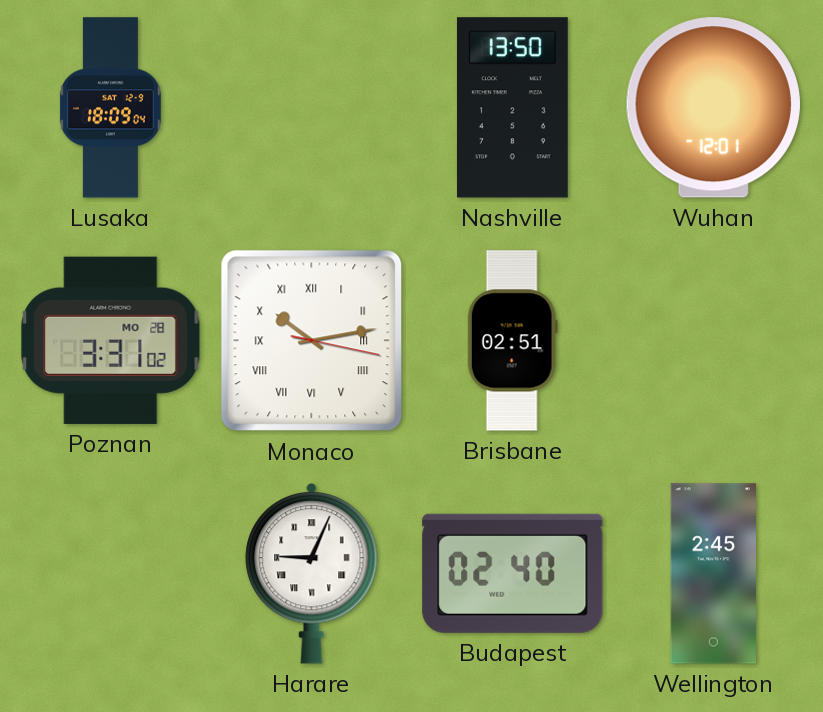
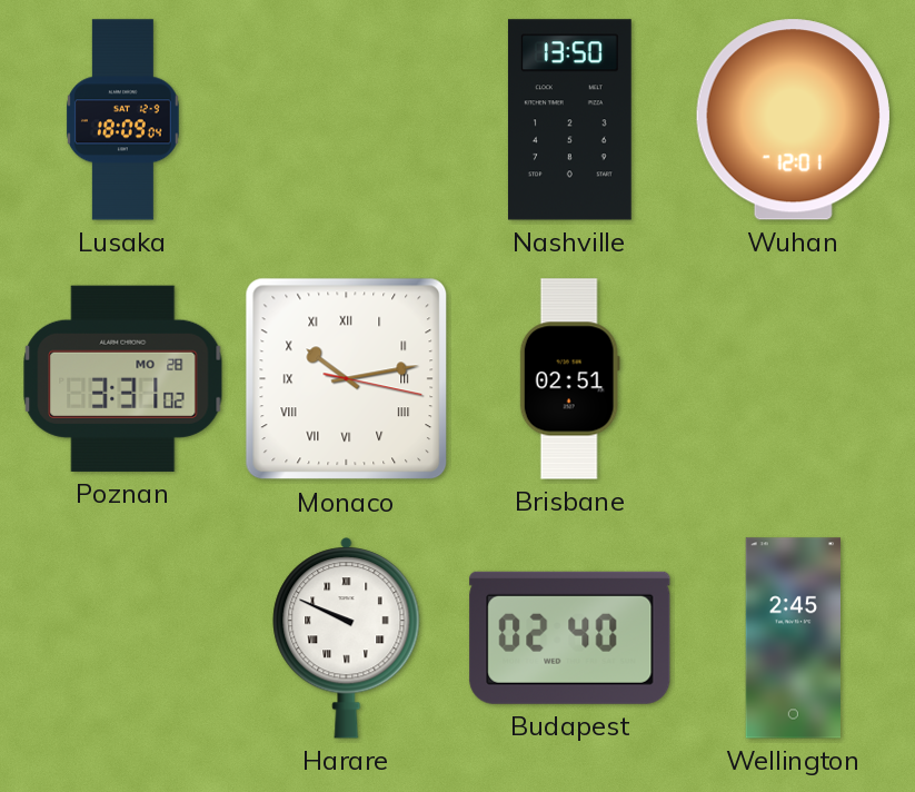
Harare: 9:04 -> 9:49 (347, 638)
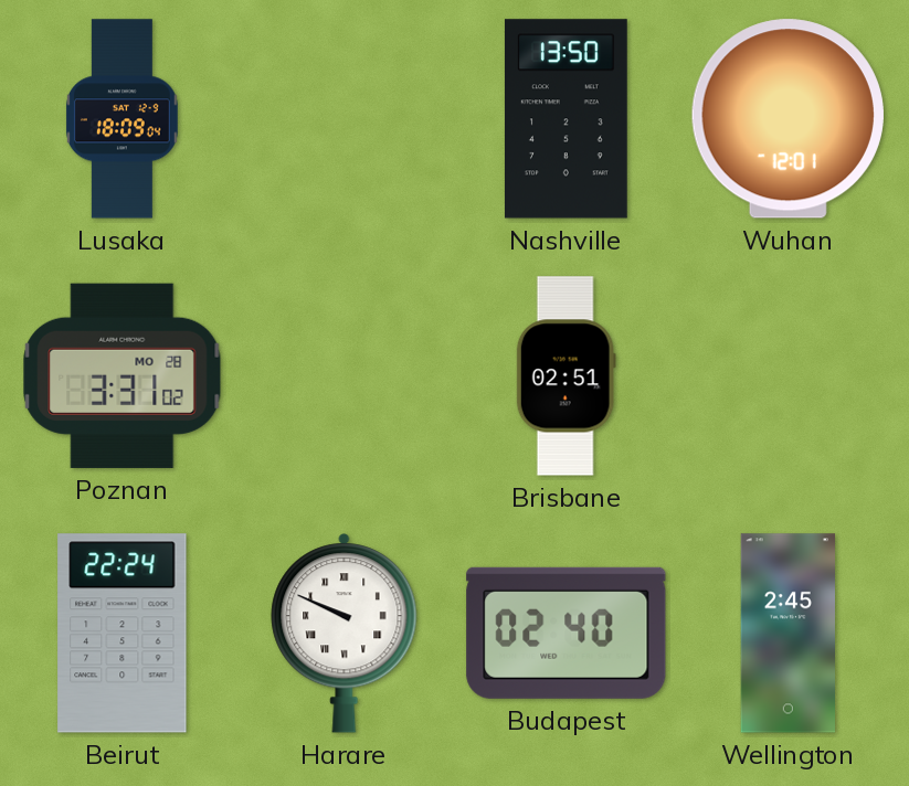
Monaco: 10:13 -> none (347, 379)
Beirut: none -> 22:24 (123, 634)
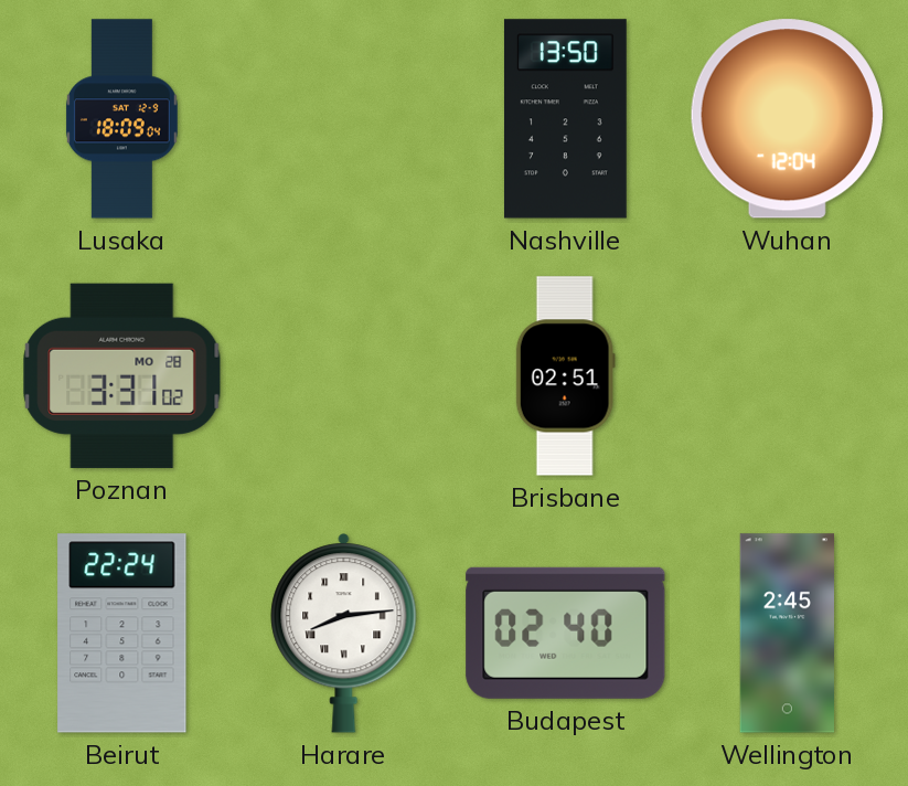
Wuhan: 12:01 -> 12:04 (787, 119)
Harare: 9:49 -> 8:14 (344, 634)
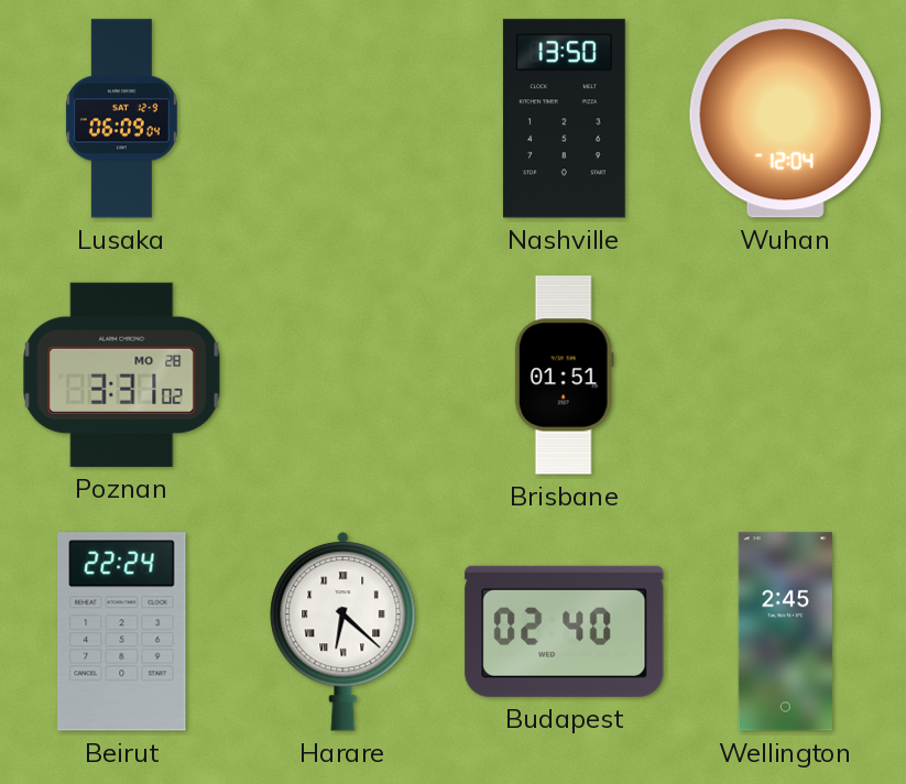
Lusaka: 18:09 -> 06:09 (121, 119)
Brisbane: 02:51 -> 01:51 (564, 375)
Harare: 8:14 -> 6:22 (343, 632)
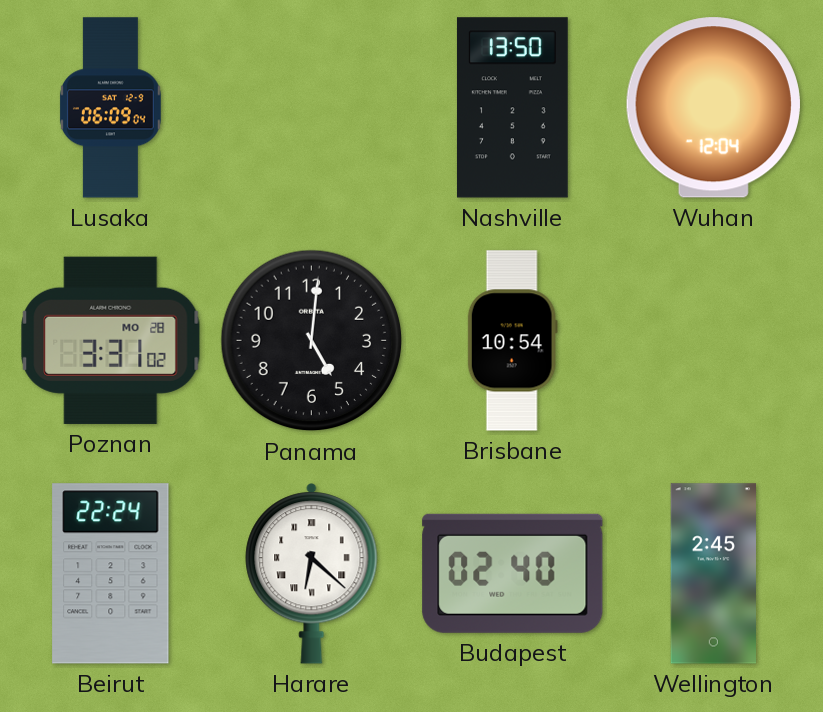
Panama: none -> 5:01 (312, 341)
Brisbane: 01:51 -> 10:54 (512, 341)
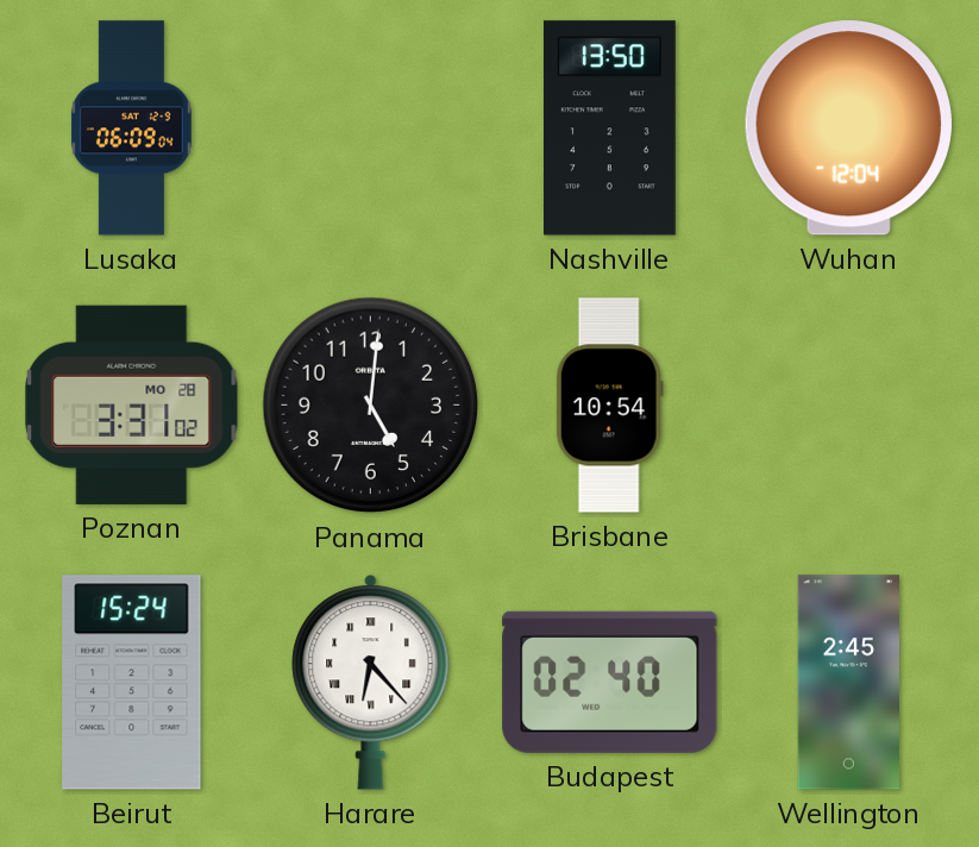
Beirut: 22:24 -> 15:24 (132, 683)
Harare: 6:22 -> 6:23 (371, 683)
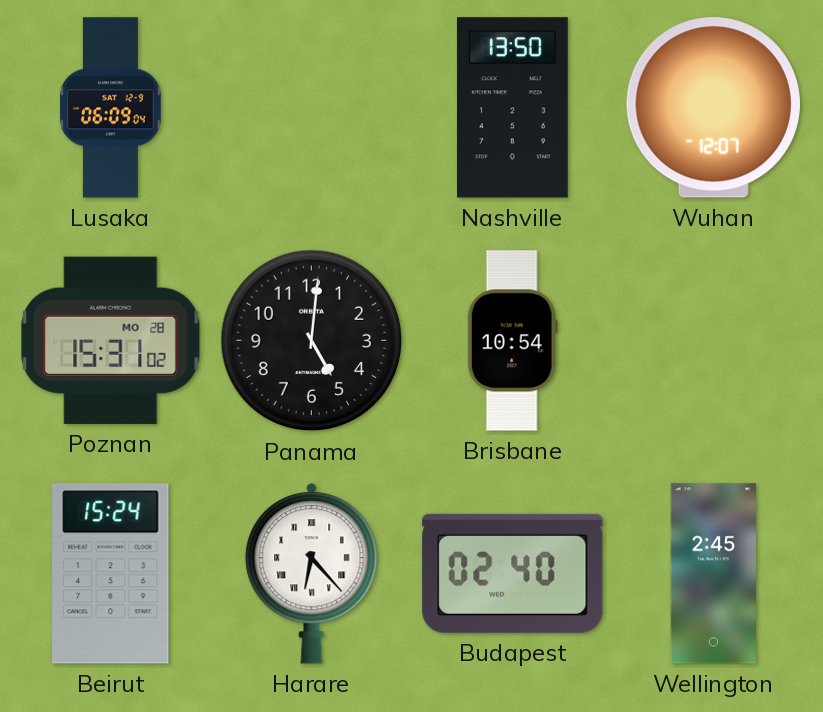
Wuhan: 12:04 -> 12:07 (713, 108)
Poznan: 3:31 -> 15:31 (111, 340)
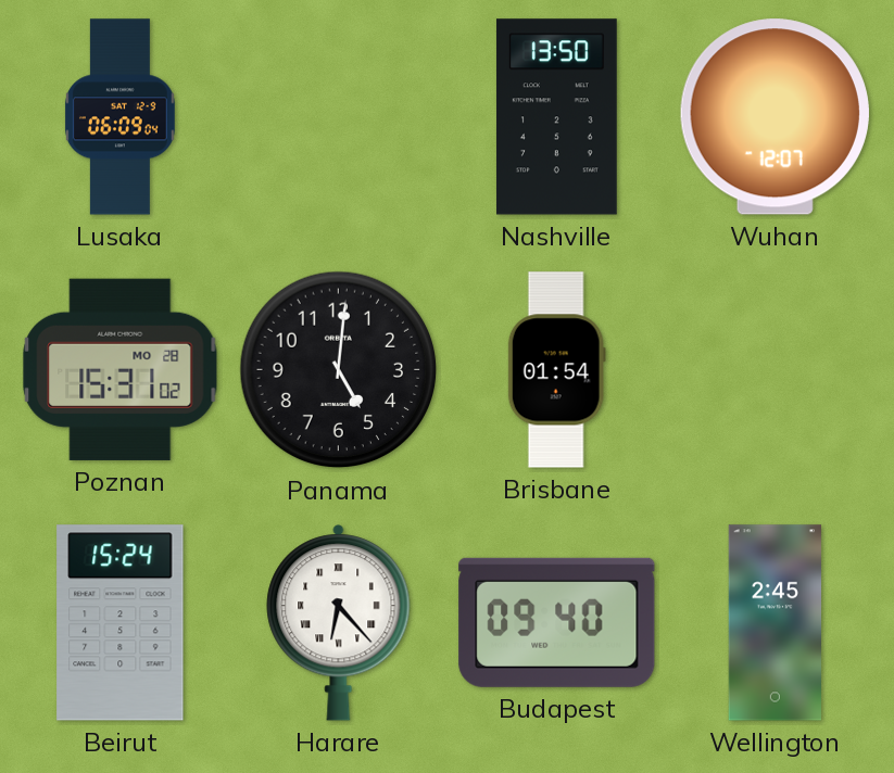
Brisbane: 10:54 -> 01:54 (556, 370)
Budapest: 02:40 -> 09:40 (557, 622)
